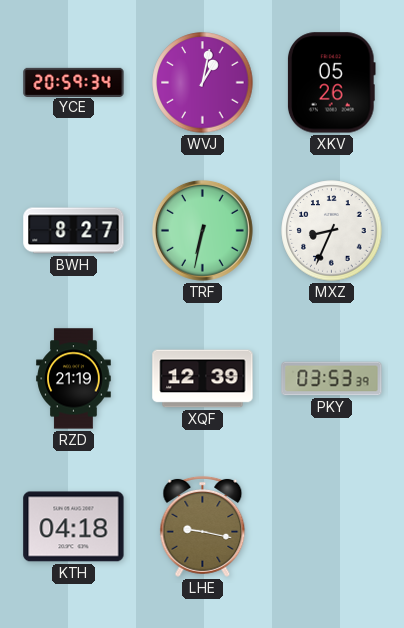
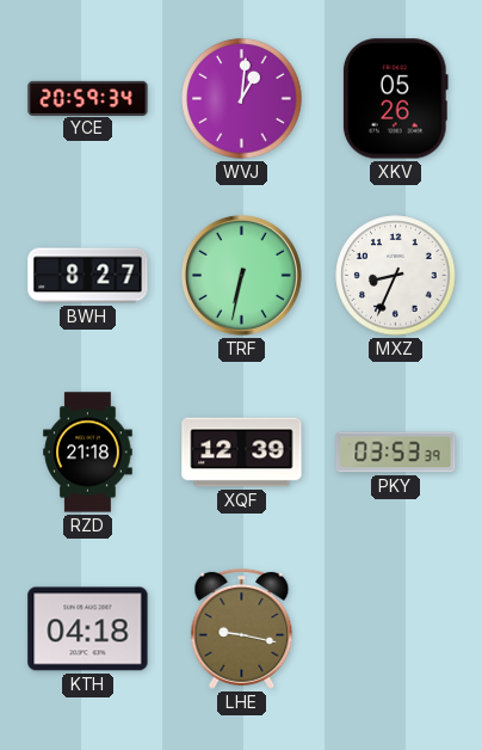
WVJ: 1:02 -> 1:01 (242, 99)
RZD: 21:19 -> 21:18 (88, 453)
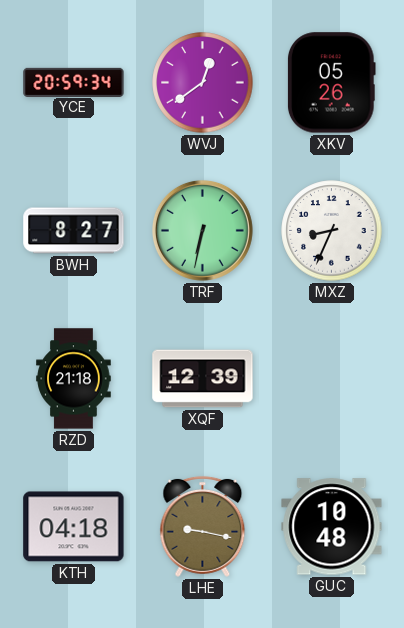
WVJ: 1:01 -> 12:39 (203, 83)
PKY: 03:53 -> none (396, 453)
GUC: none -> 10:48 (332, 527)
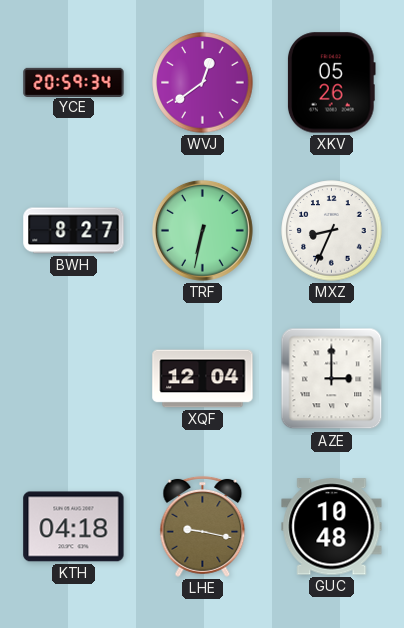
RZD: 21:18 -> none (74, 379)
XQF: 12:39 -> 12:04 (203, 379)
AZE: none -> 3:00 (332, 379)
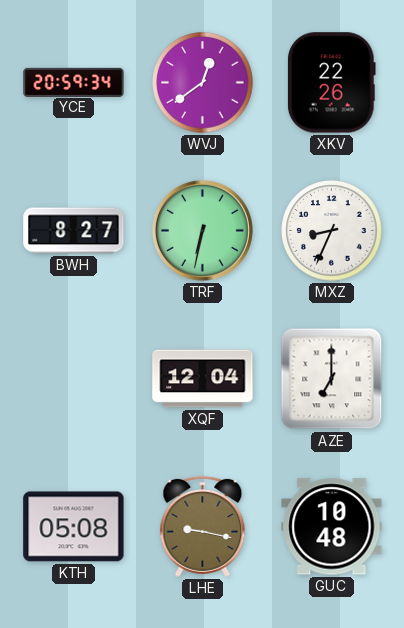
XKV: 05:26 -> 22:26 (331, 83)
AZE: 3:00 -> 7:00 (332, 379)
KTH: 04:18 -> 05:08 (74, 527)
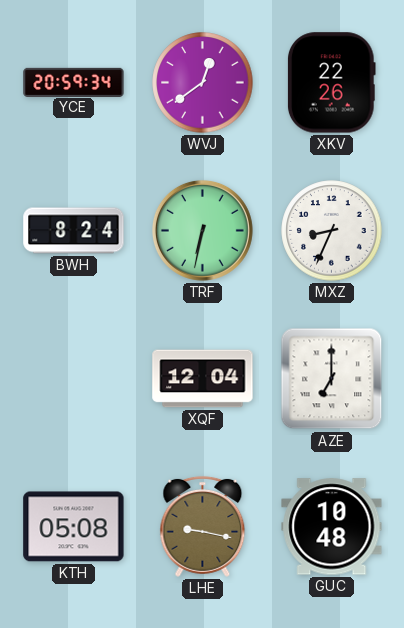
BWH: 8:27 -> 8:24 (74, 231)
